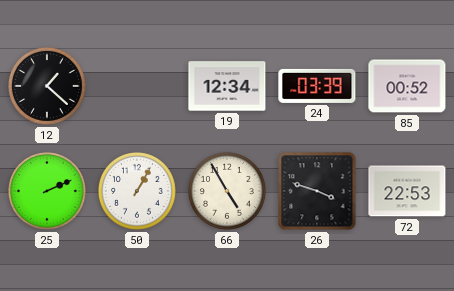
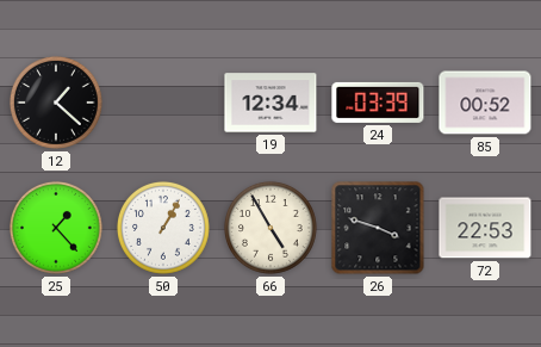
25: 2:11 -> 1:23 (56, 228)
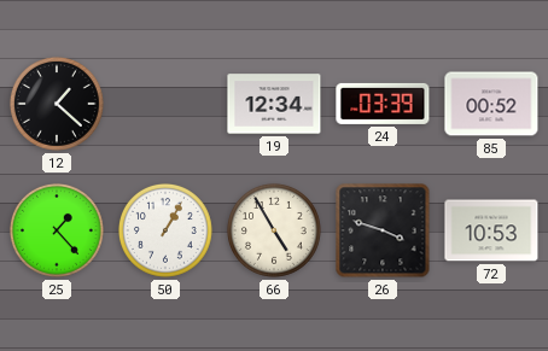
72: 22:53 -> 10:53 (491, 230)
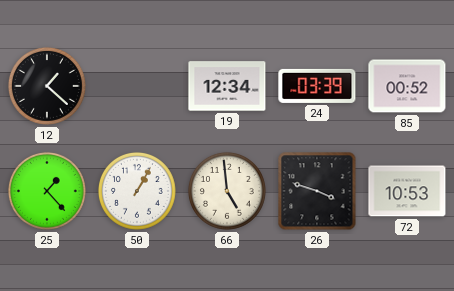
66: 4:55 -> 4:59 (227, 191)
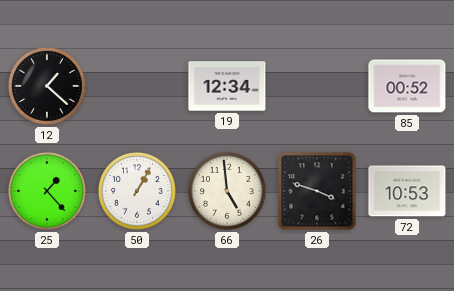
24: 03:39 -> none (317, 86)
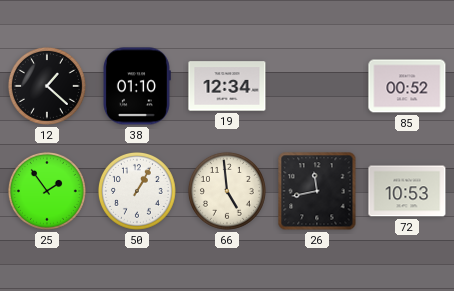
38: none -> 01:10 (136, 86)
25: 1:23 -> 1:54 (47, 191)
26: 3:48 -> 11:43 (317, 191)
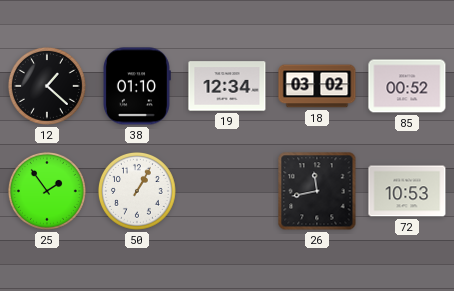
18: none -> 03:02 (317, 86)
66: 4:59 -> none (227, 191)
